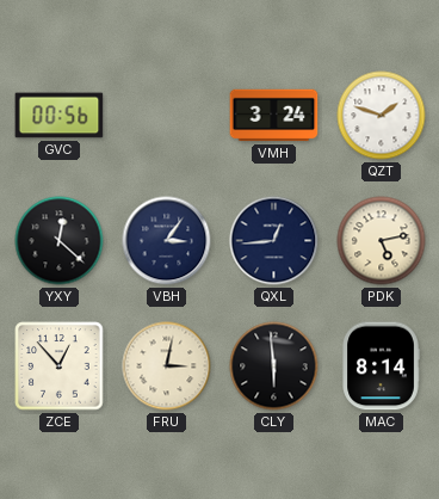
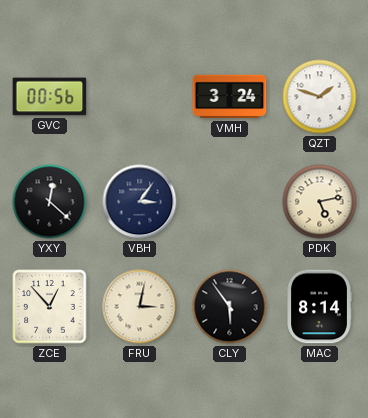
QXL: 12:44 -> none (274, 241)
CLY: 5:59 -> 5:54 (230, 307)
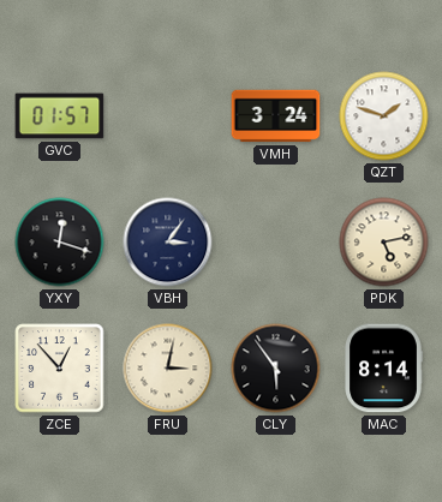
GVC: 00:56 -> 01:57 (60, 116)
YXY: 12:22 -> 12:18 (60, 243)
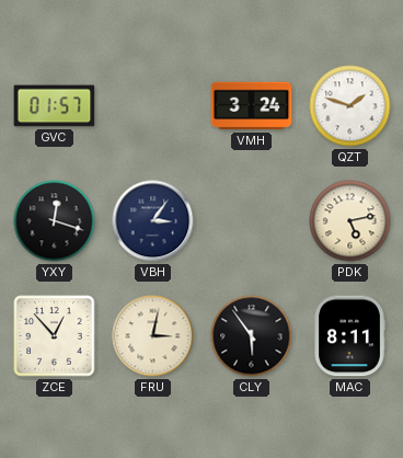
MAC: 8:14 -> 8:11 (349, 336)
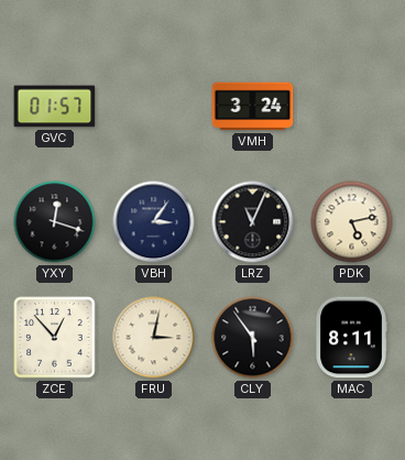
QZT: 1:48 -> none (350, 106)
LRZ: none -> 11:04 (253, 222)
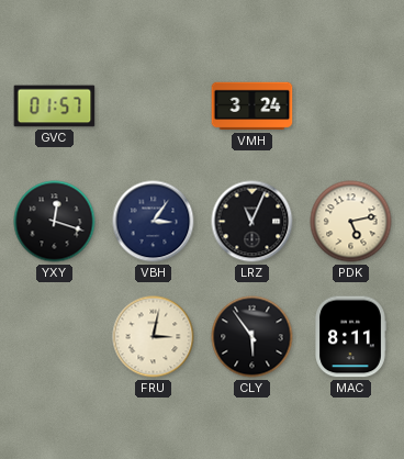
ZCE: 12:53 -> none (55, 338)
